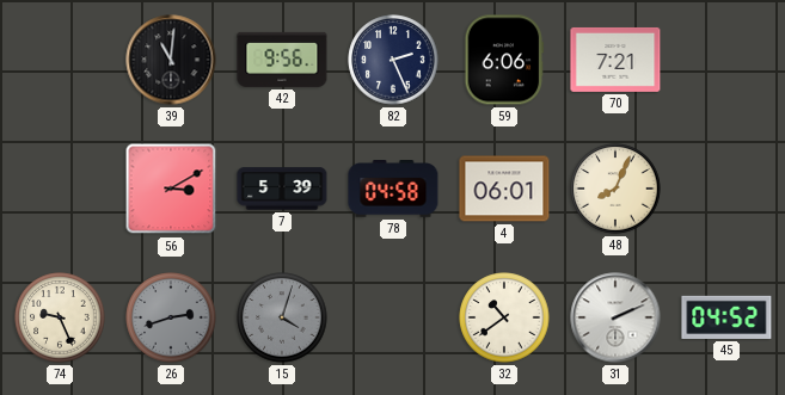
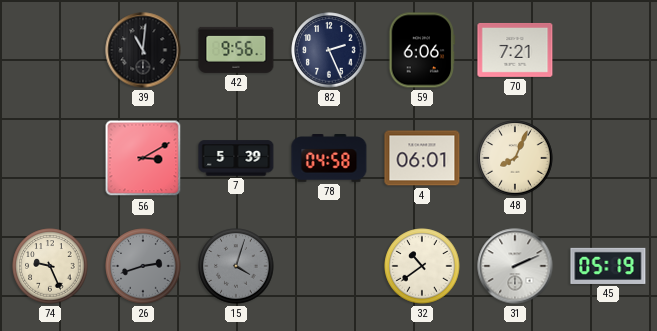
45: 04:52 -> 05:19 (608, 266)
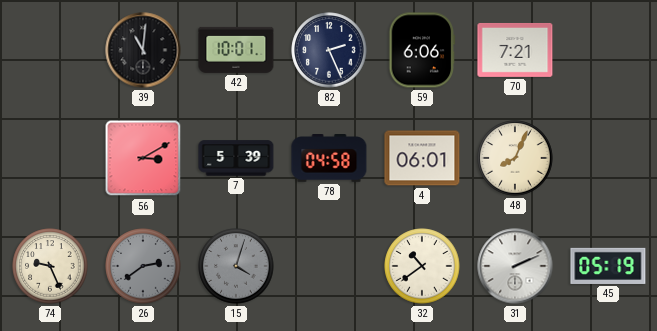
42: 9:56 -> 10:01 (236, 50)
26: 2:42 -> 2:39 (143, 266)
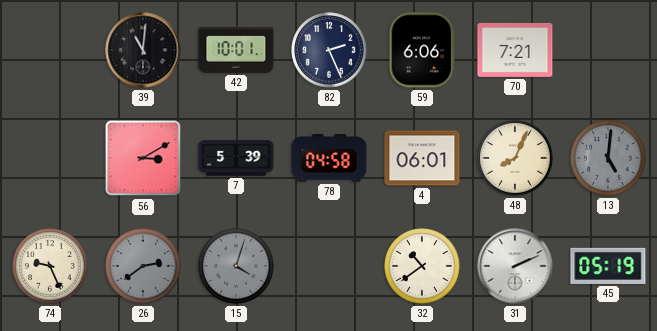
13: none -> 5:01 (608, 158)
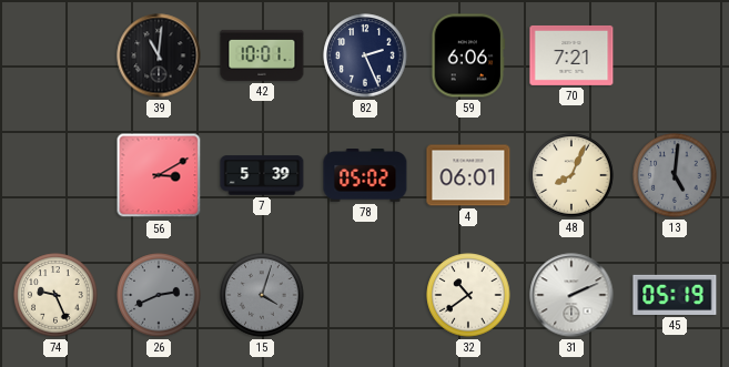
78: 04:58 -> 05:02 (365, 176)
26: 2:39 -> 2:41 (159, 295)
